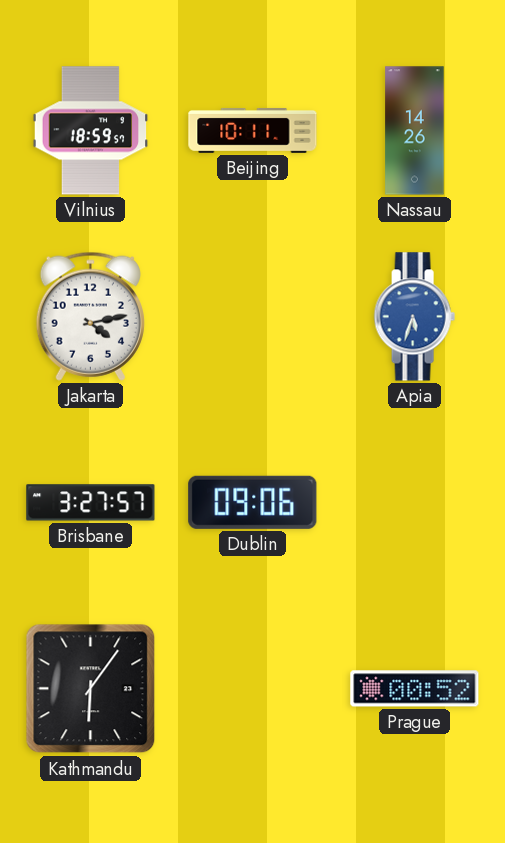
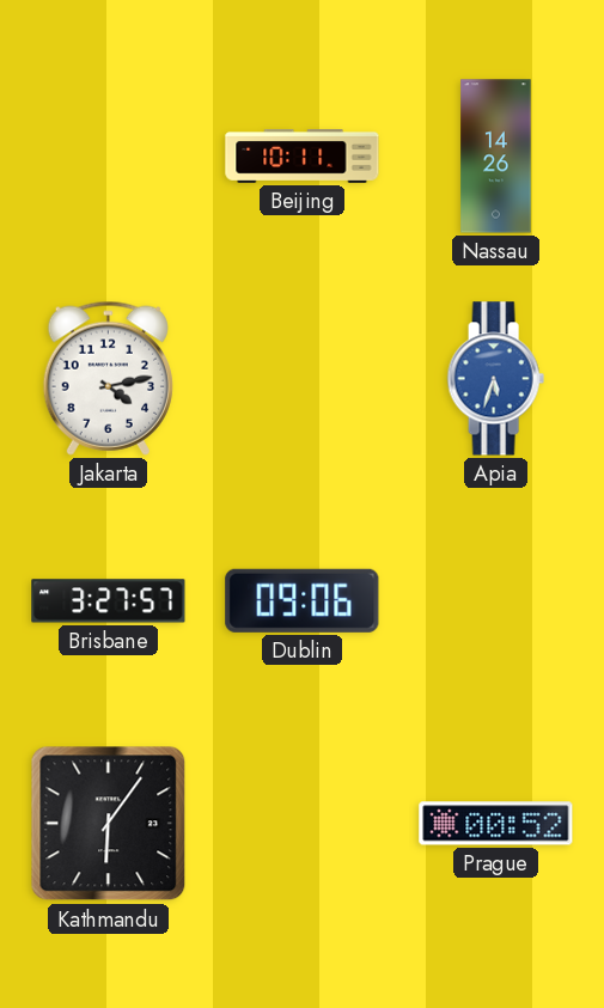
Vilnius: 18:59 -> none (91, 131)
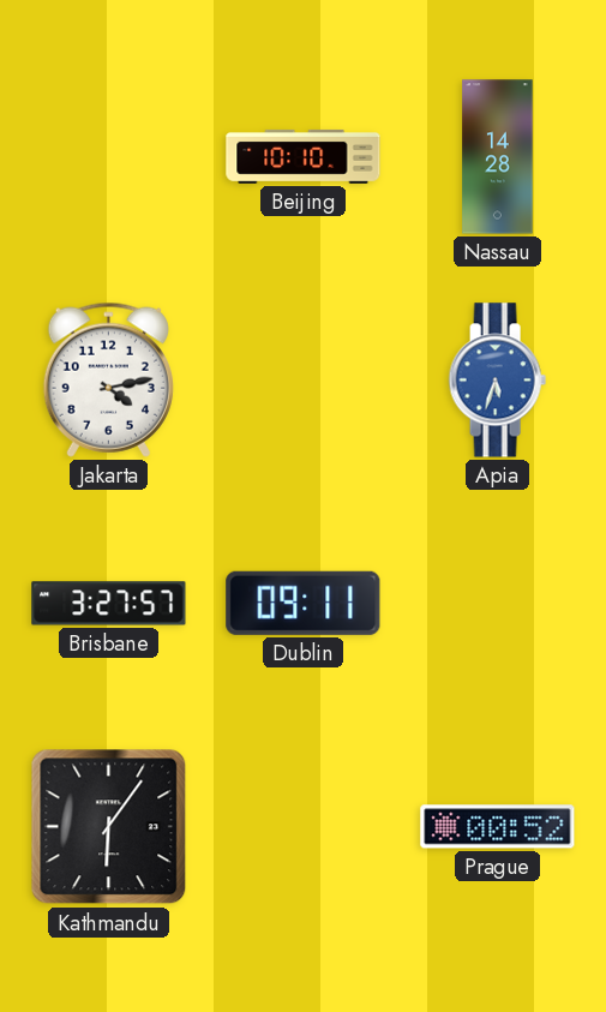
Beijing: 10:11 -> 10:10 (304, 156)
Nassau: 14:26 -> 14:28 (498, 157)
Dublin: 09:06 -> 09:11 (304, 603)
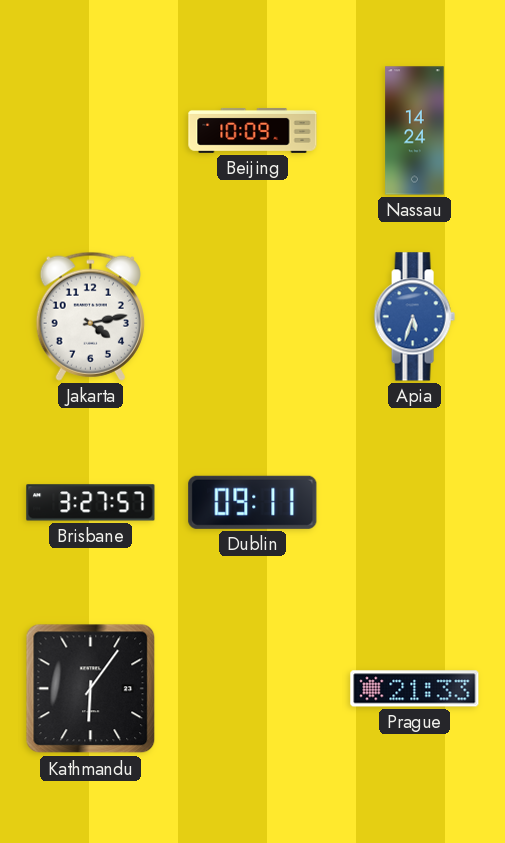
Beijing: 10:10 -> 10:09 (253, 130)
Nassau: 14:28 -> 14:24 (415, 131)
Prague: 00:52 -> 21:33 (415, 689)
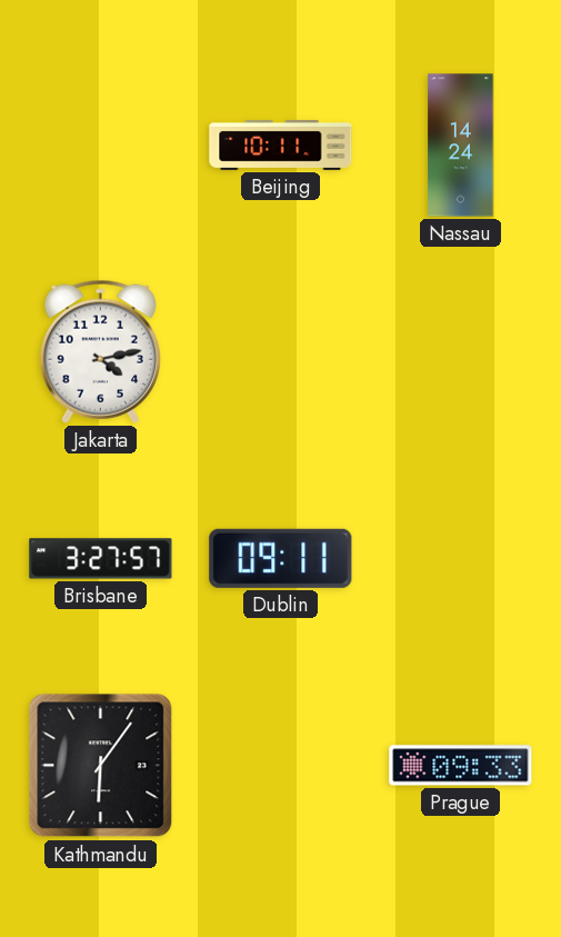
Beijing: 10:09 -> 10:11 (281, 144)
Apia: 5:33 -> none (414, 317)
Prague: 21:33 -> 09:33 (461, 766)
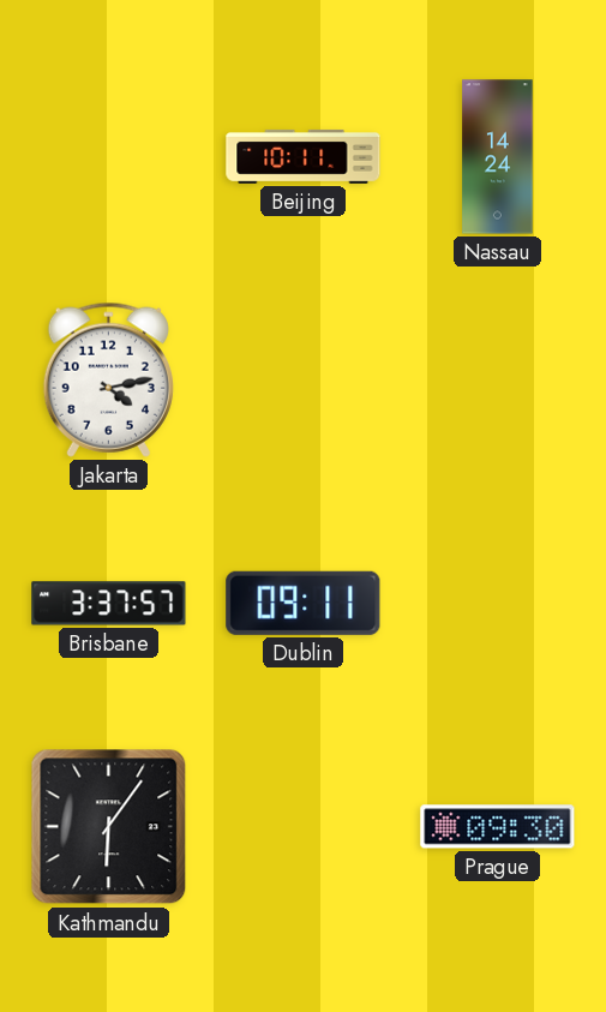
Brisbane: 3:27 -> 3:37 (109, 604)
Prague: 09:33 -> 09:30 (498, 827)
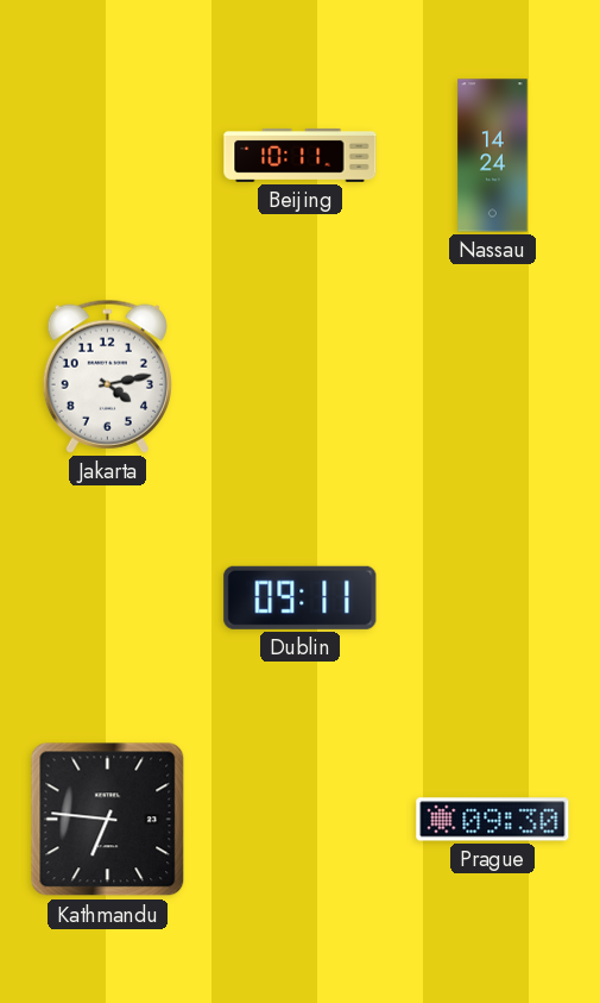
Brisbane: 3:37 -> none (109, 604)
Kathmandu: 6:06 -> 6:46 (108, 820)
